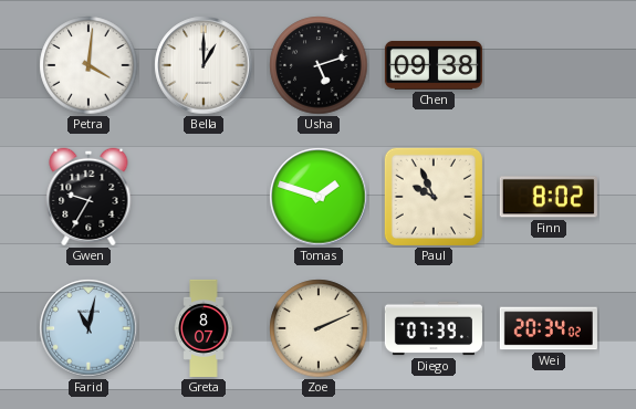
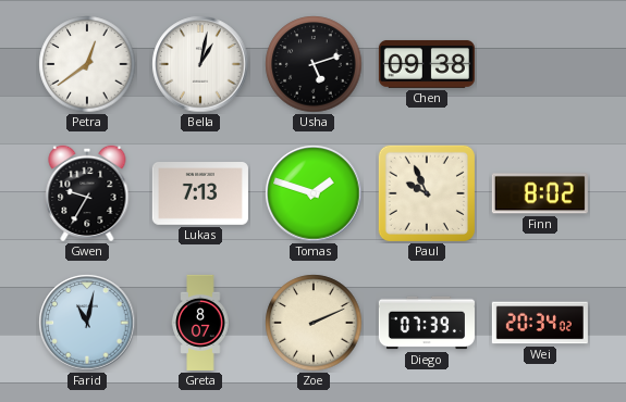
Petra: 4:01 -> 12:39 (87, 64)
Bella: 1:00 -> 1:02 (200, 64)
Lukas: none -> 7:13 (200, 194)
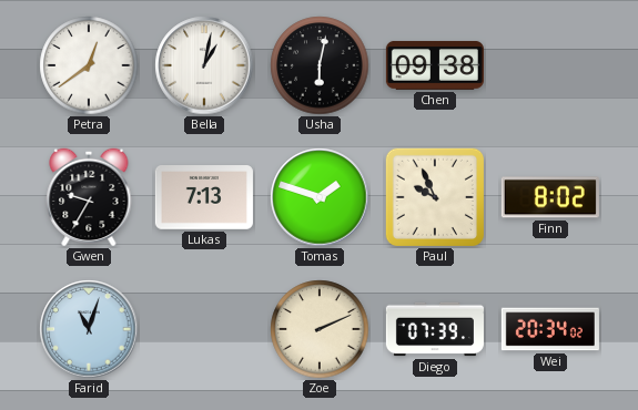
Usha: 5:12 -> 6:02 (320, 65)
Farid: 11:02 -> 11:03 (89, 329)
Greta: 8:07 -> none (200, 323)
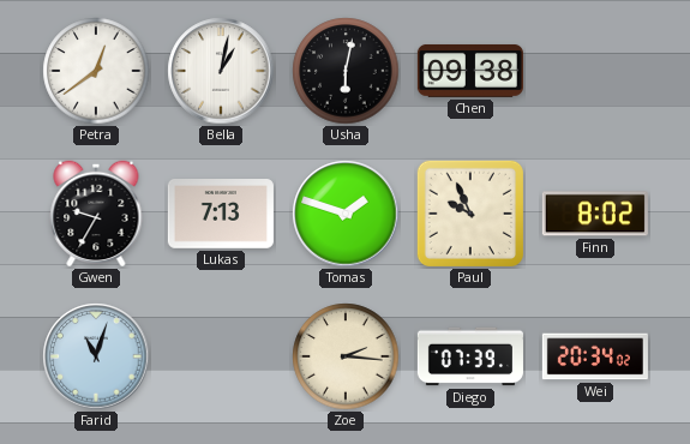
Zoe: 2:11 -> 2:16 (346, 356)
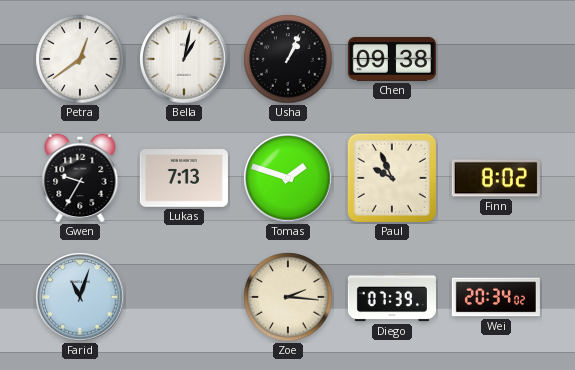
Usha: 6:02 -> 1:04 (288, 59)
